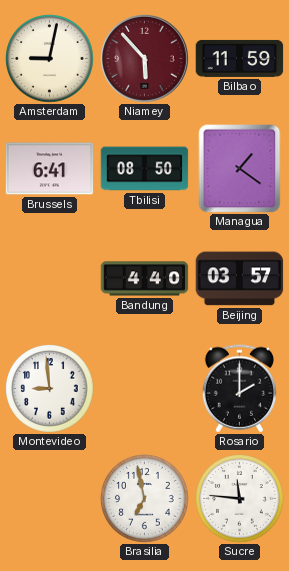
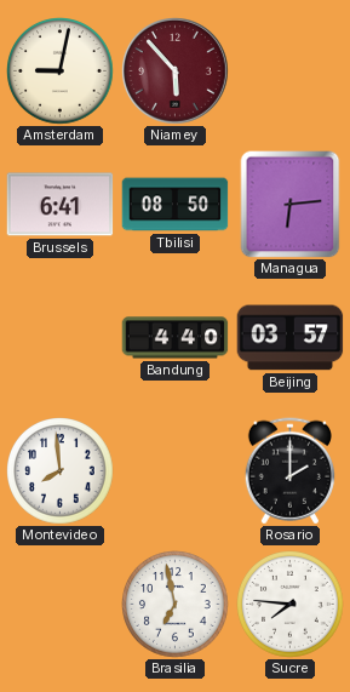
Bilbao: 11:59 -> none (240, 58)
Managua: 1:21 -> 6:14 (291, 205)
Montevideo: 8:59 -> 7:59 (61, 471)
Sucre: 11:46 -> 7:46 (291, 605)
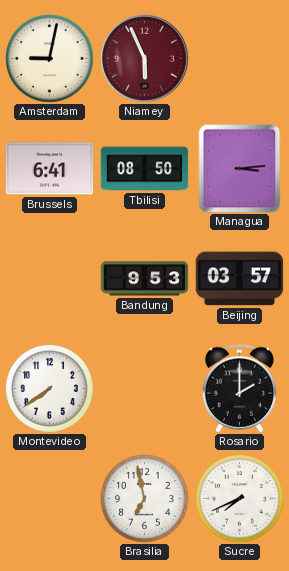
Niamey: 5:53 -> 5:56 (145, 59)
Managua: 6:14 -> 3:14 (240, 169)
Bandung: 4:40 -> 9:53 (145, 279)
Montevideo: 7:59 -> 7:39 (50, 389)
Sucre: 7:46 -> 7:41 (240, 499)
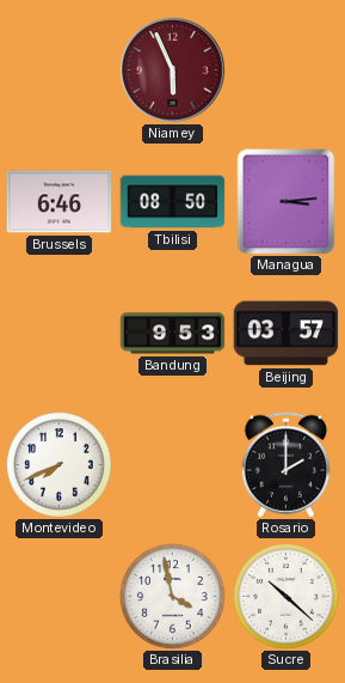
Amsterdam: 9:02 -> none (50, 59)
Brussels: 6:41 -> 6:46 (60, 202)
Montevideo: 7:39 -> 7:41 (60, 465)
Brasilia: 6:58 -> 3:58 (173, 597)
Sucre: 7:41 -> 10:22 (287, 597)
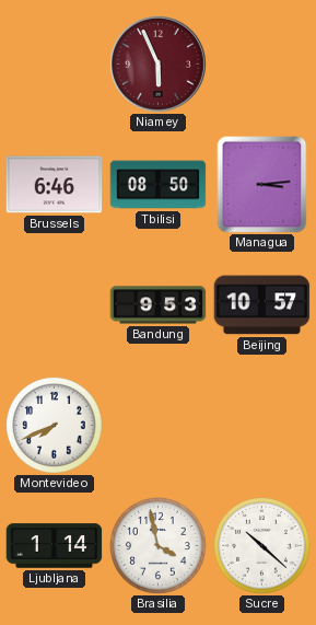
Beijing: 03:57 -> 10:57 (262, 305)
Rosario: 2:00 -> none (285, 465)
Ljubljana: none -> 1:14 (55, 546)
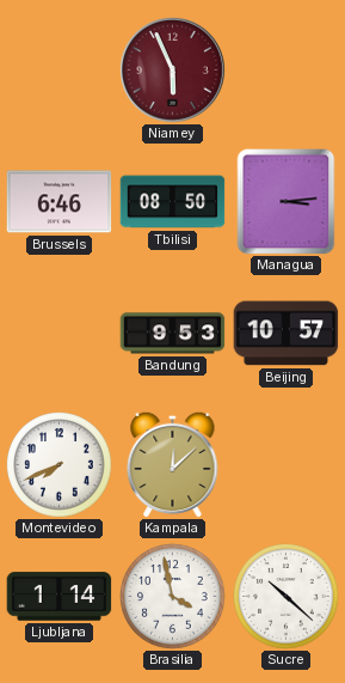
Kampala: none -> 12:08 (173, 464)
